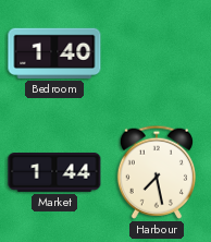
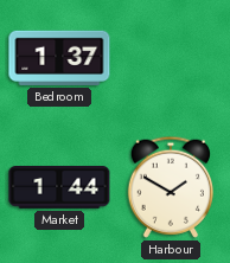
Bedroom: 1:40 -> 1:37 (59, 58)
Harbour: 7:28 -> 1:50 (170, 187)
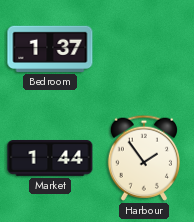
Harbour: 1:50 -> 1:54 (143, 158)
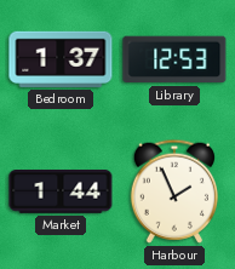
Library: none -> 12:53 (174, 59)
Harbour: 1:54 -> 1:56 (173, 191)
